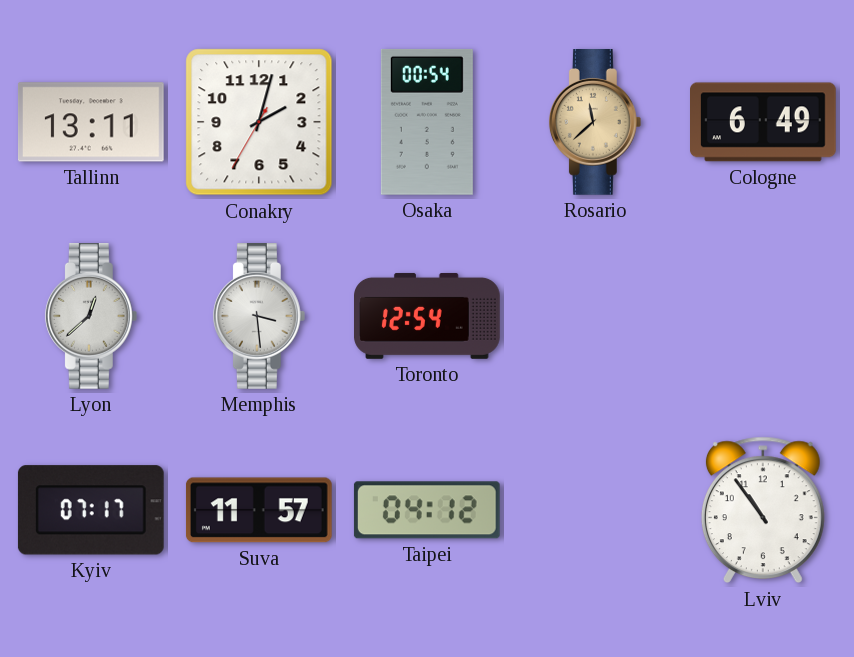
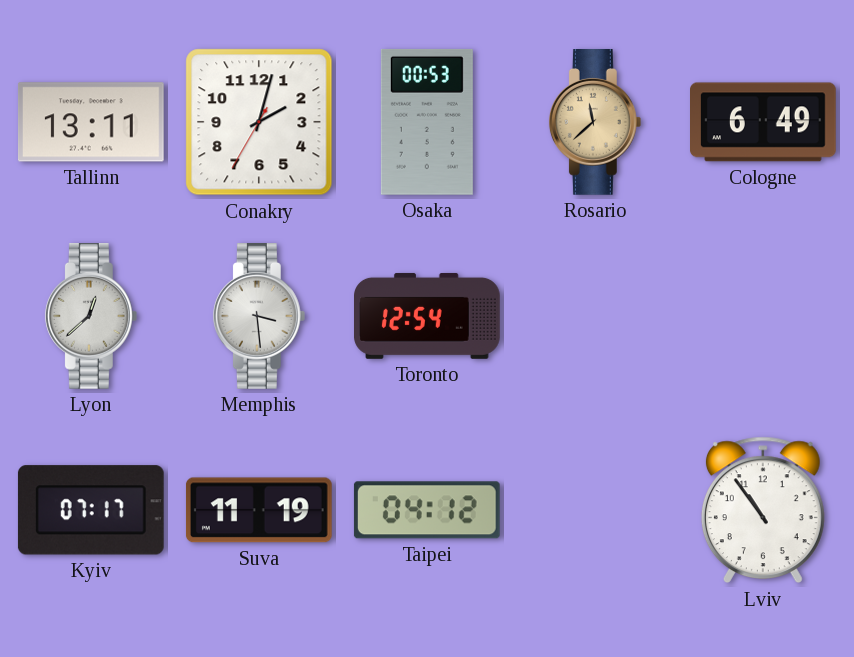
Osaka: 00:54 -> 00:53 (427, 122)
Suva: 11:57 -> 11:19 (259, 510)
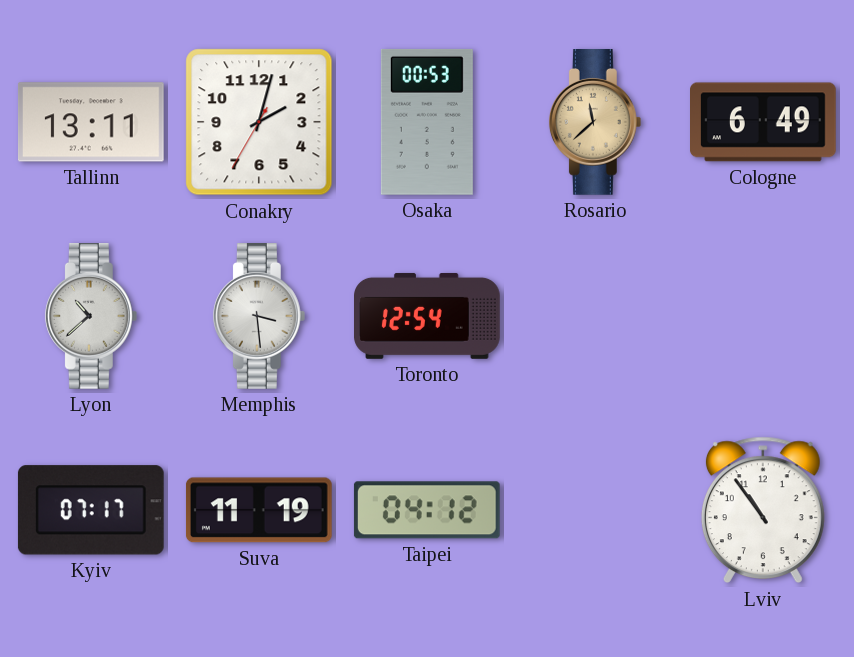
Lyon: 12:38 -> 10:38 (91, 317)
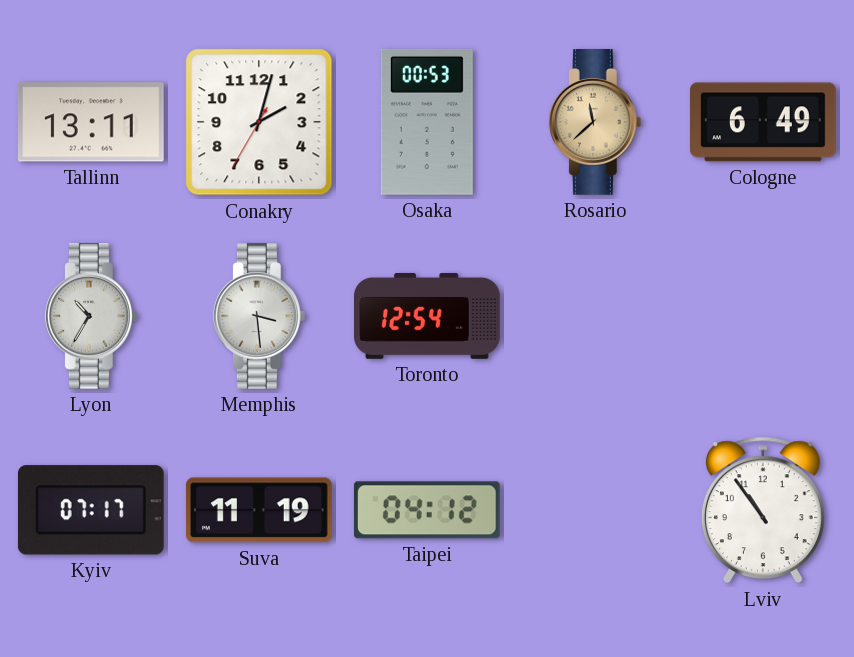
Lyon: 10:38 -> 10:35 (91, 317)
